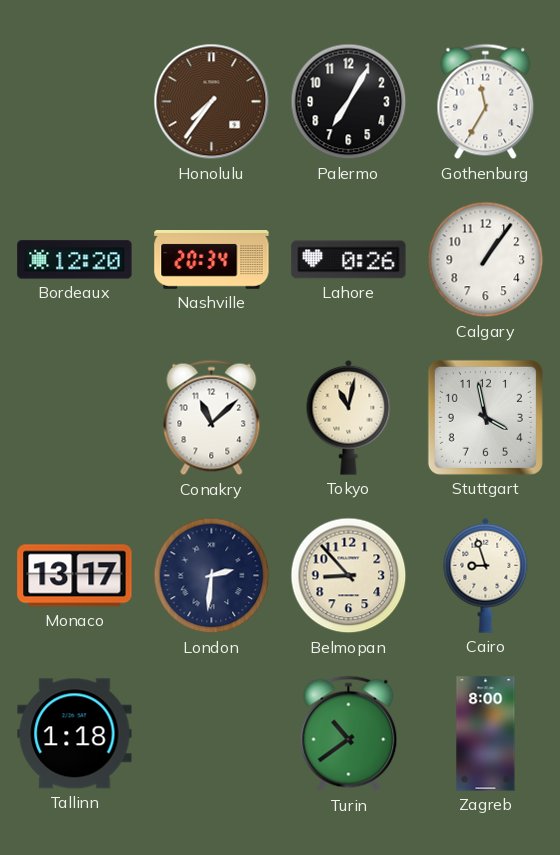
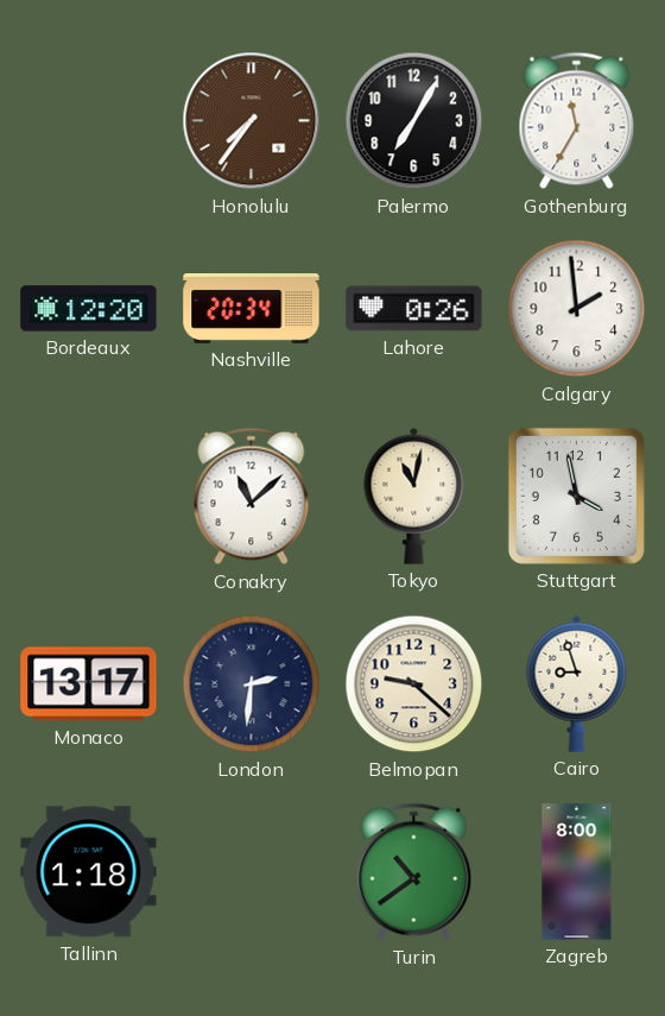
Calgary: 1:06 -> 1:59 (577, 309)
Belmopan: 8:53 -> 9:22 (414, 684)
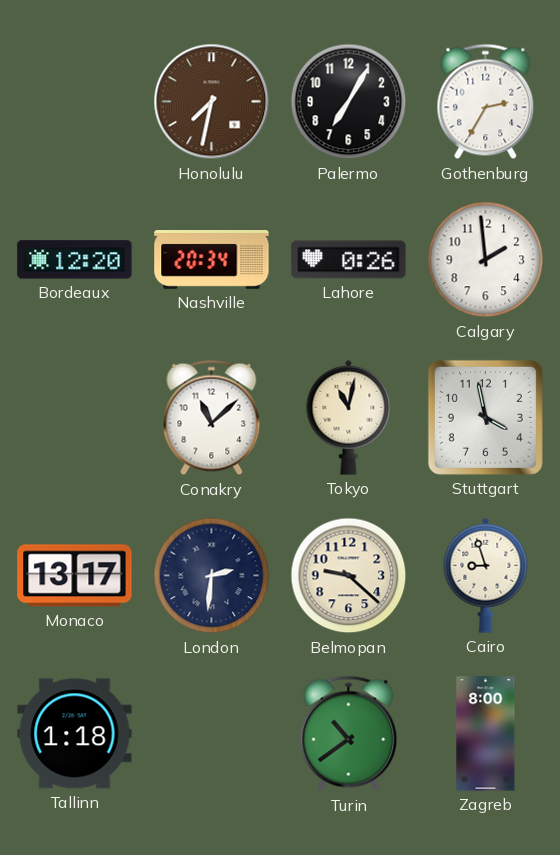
Honolulu: 7:36 -> 7:32 (212, 102)
Gothenburg: 11:35 -> 2:35 (486, 102)
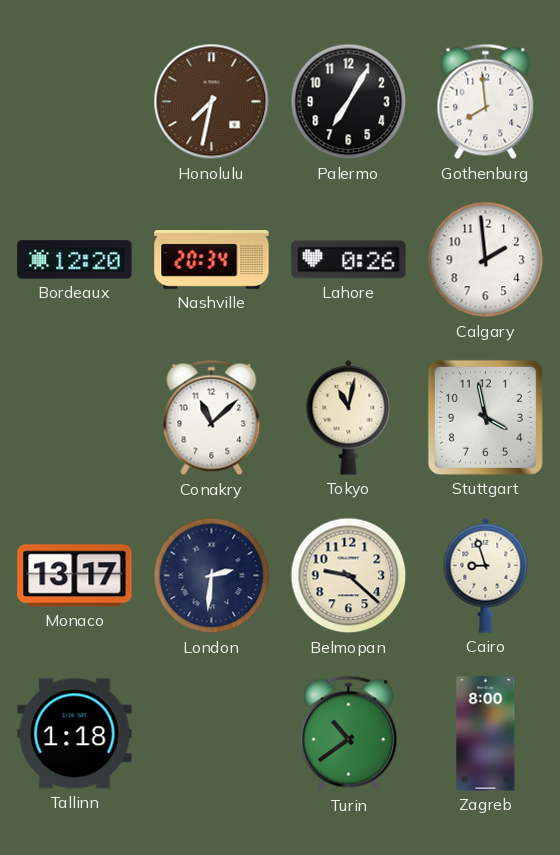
Gothenburg: 2:35 -> 7:59 (486, 102)
